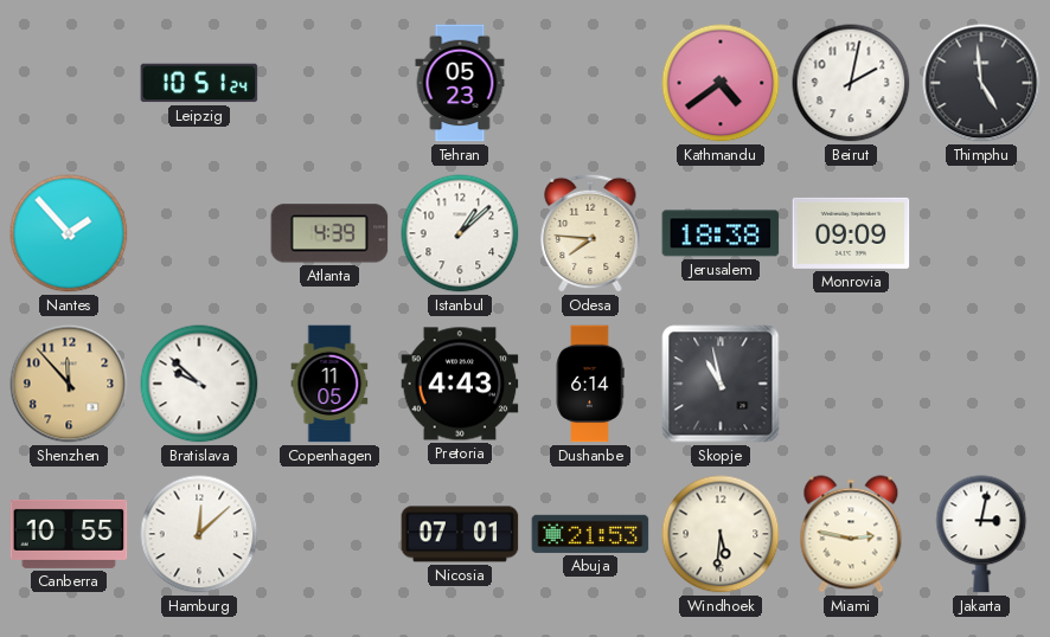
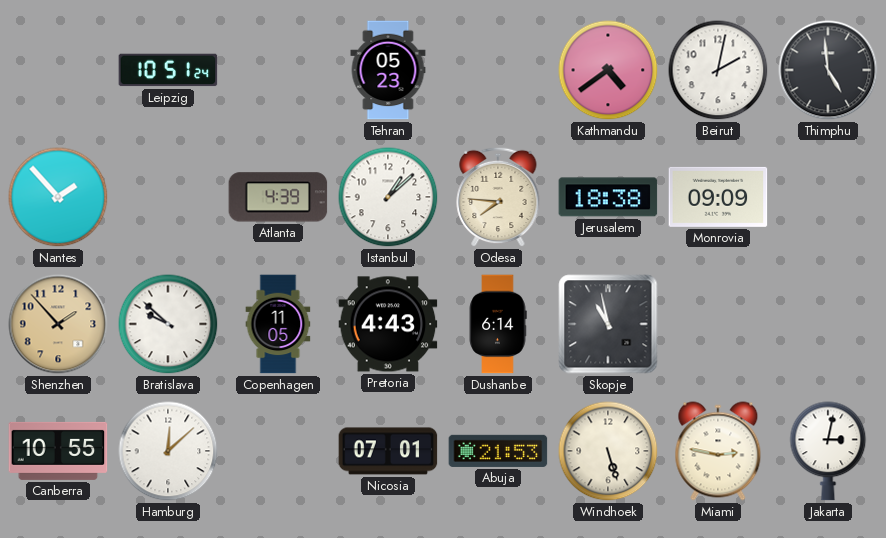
Shenzhen: 11:53 -> 1:53 (58, 324)
Windhoek: 5:31 -> 5:27 (608, 451)
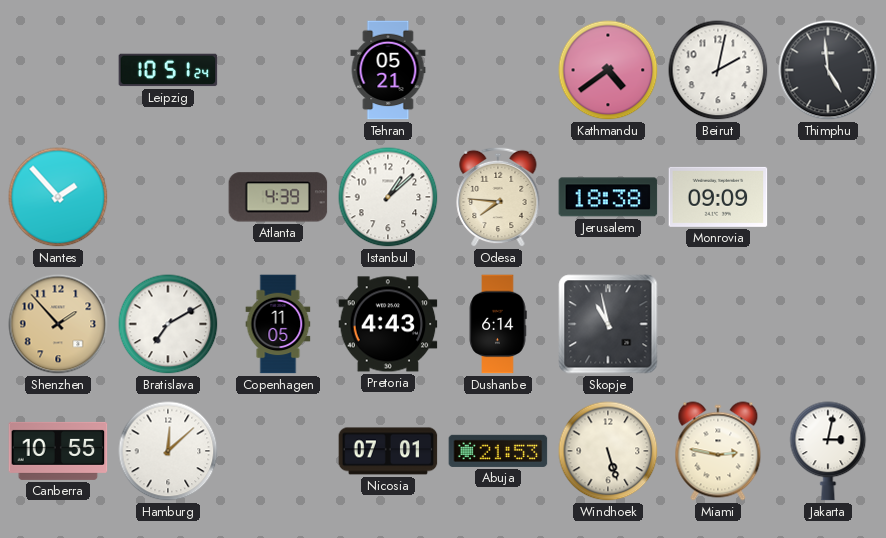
Tehran: 05:23 -> 05:21 (388, 70)
Bratislava: 9:52 -> 7:10 (168, 324)
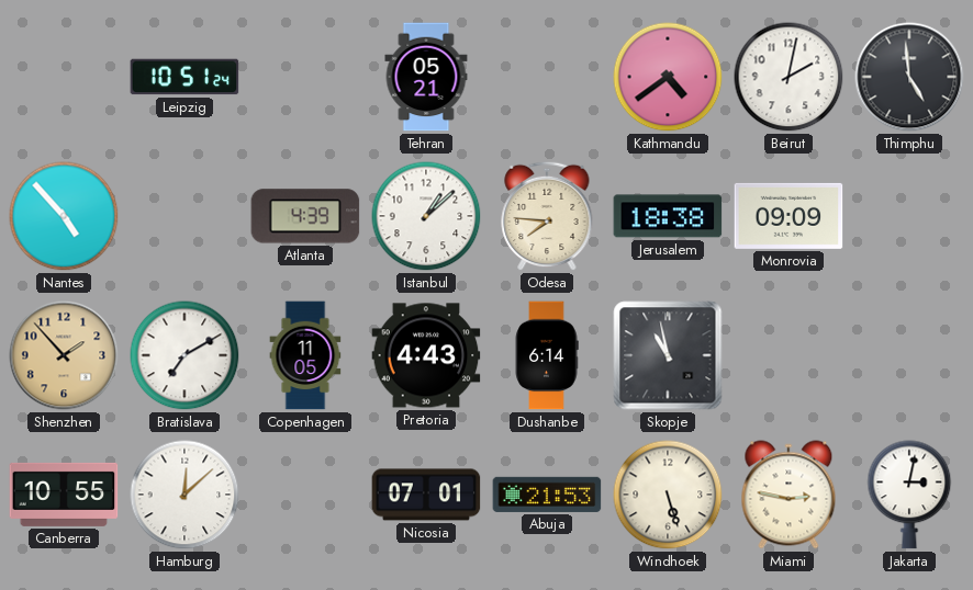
Nantes: 1:53 -> 4:53 (64, 216)
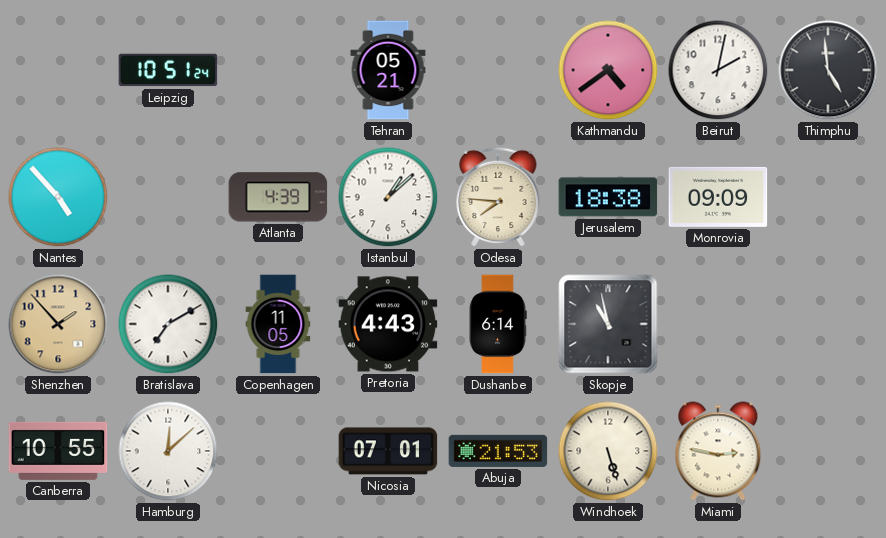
Jakarta: 3:02 -> none (909, 495)
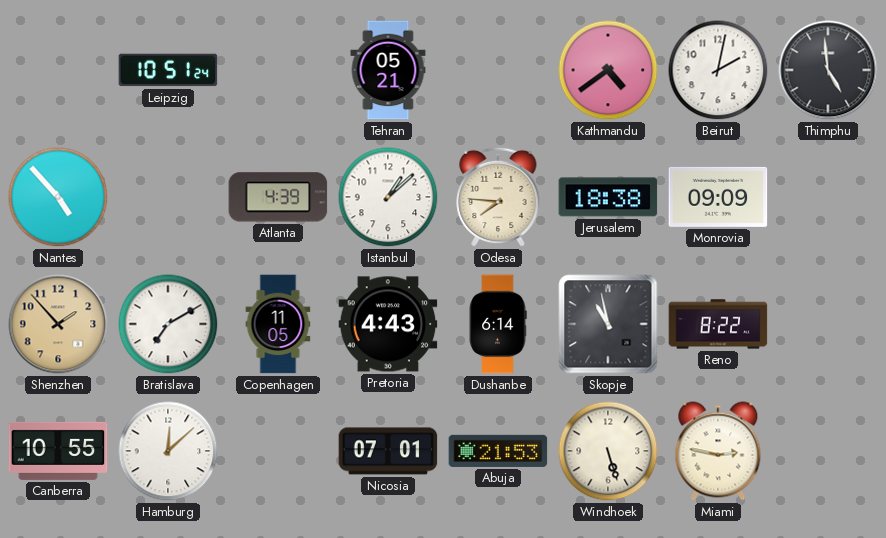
Reno: none -> 8:22 (718, 324)
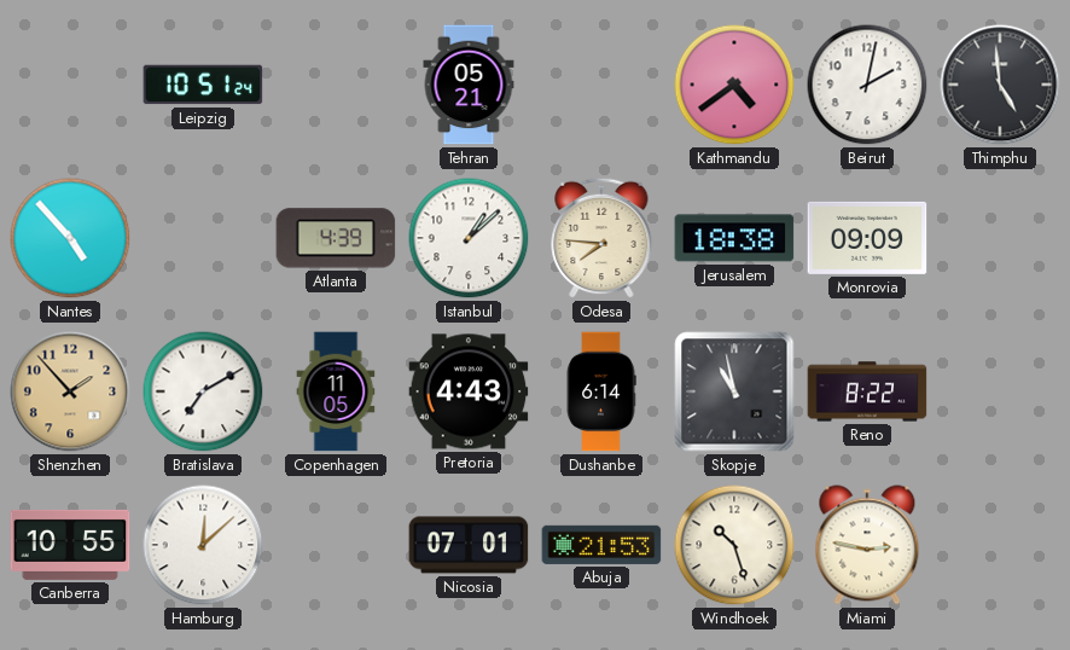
Windhoek: 5:27 -> 10:27 (734, 545)
